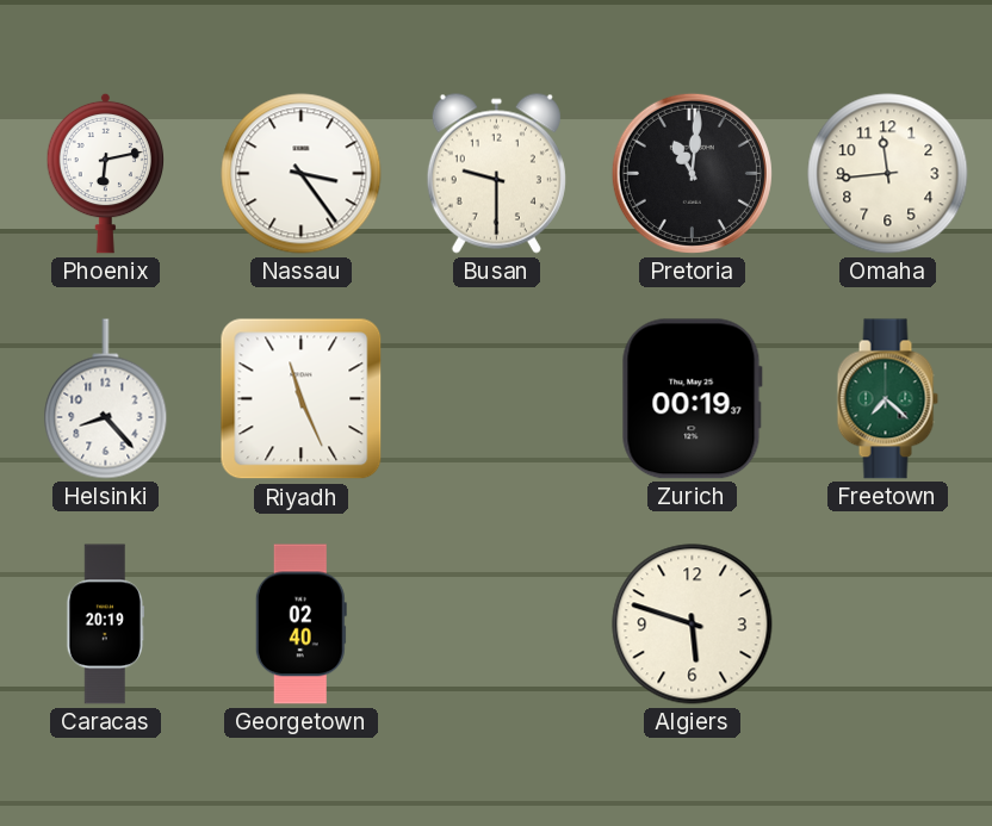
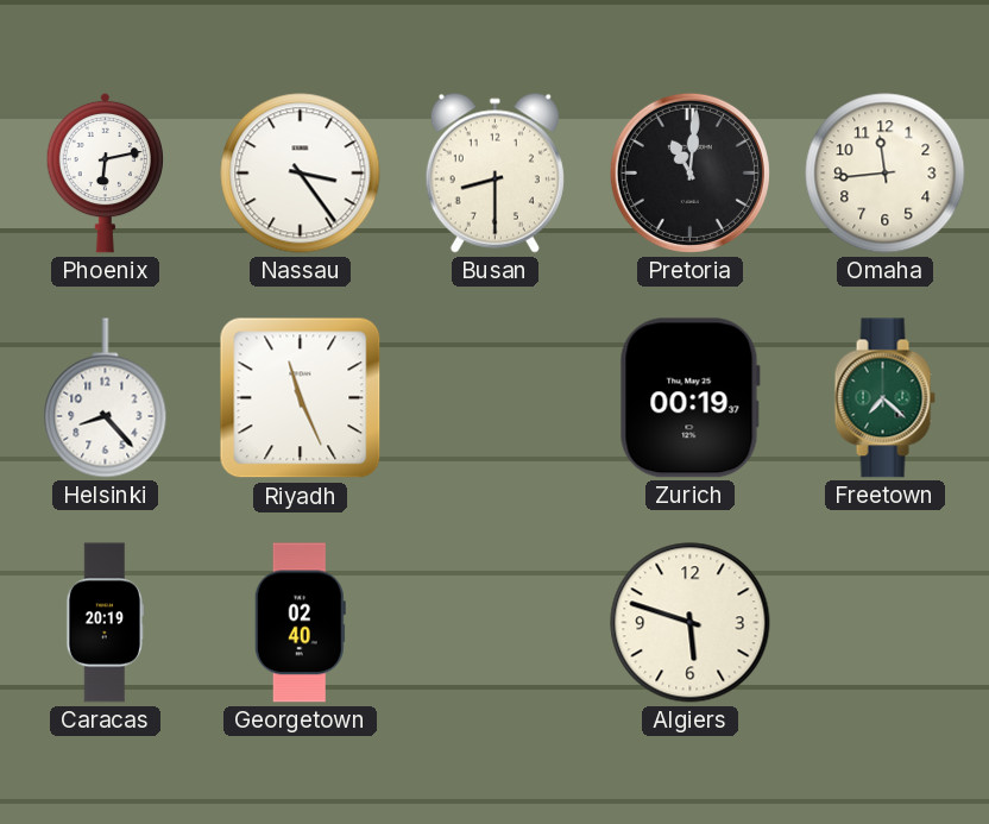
Busan: 9:30 -> 8:30 (494, 172)
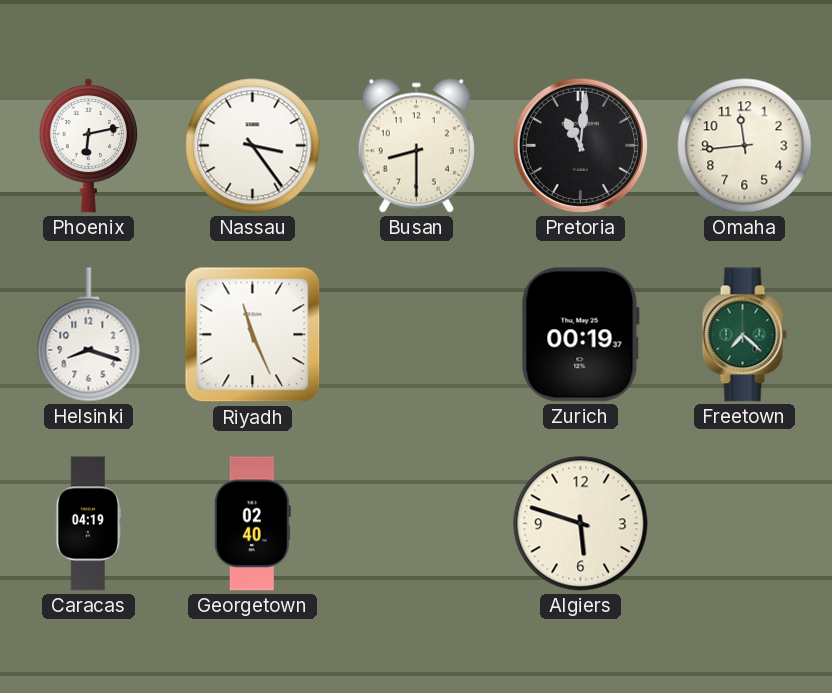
Helsinki: 8:23 -> 8:18 (89, 335)
Caracas: 20:19 -> 04:19 (88, 524)
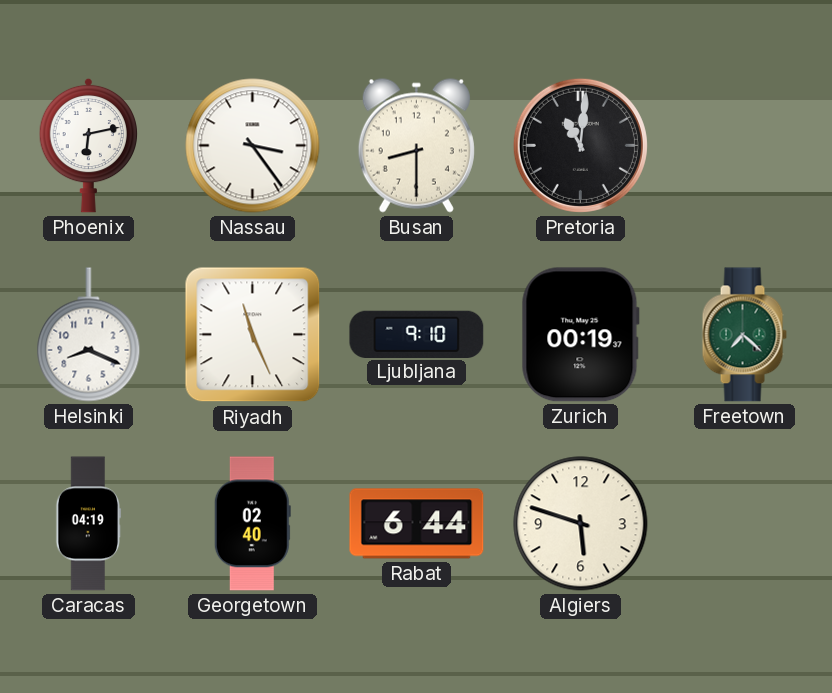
Omaha: 11:44 -> none (745, 146)
Helsinki: 8:18 -> 8:19 (89, 335)
Ljubljana: none -> 9:10 (417, 334)
Rabat: none -> 6:44 (417, 524)
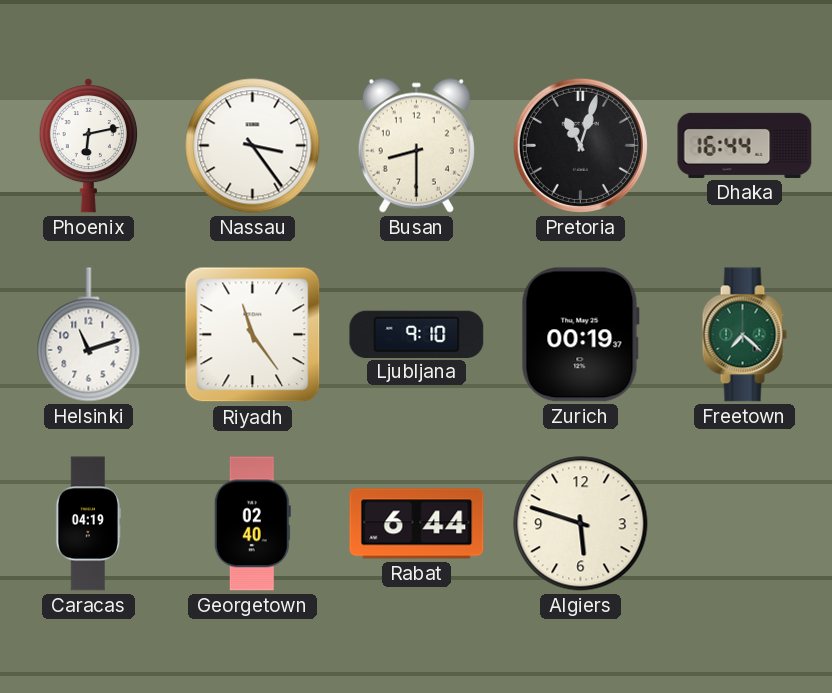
Pretoria: 11:01 -> 11:03 (580, 145)
Dhaka: none -> 16:44 (745, 145)
Helsinki: 8:19 -> 11:12 (89, 335)
Riyadh: 11:26 -> 11:24 (253, 335)
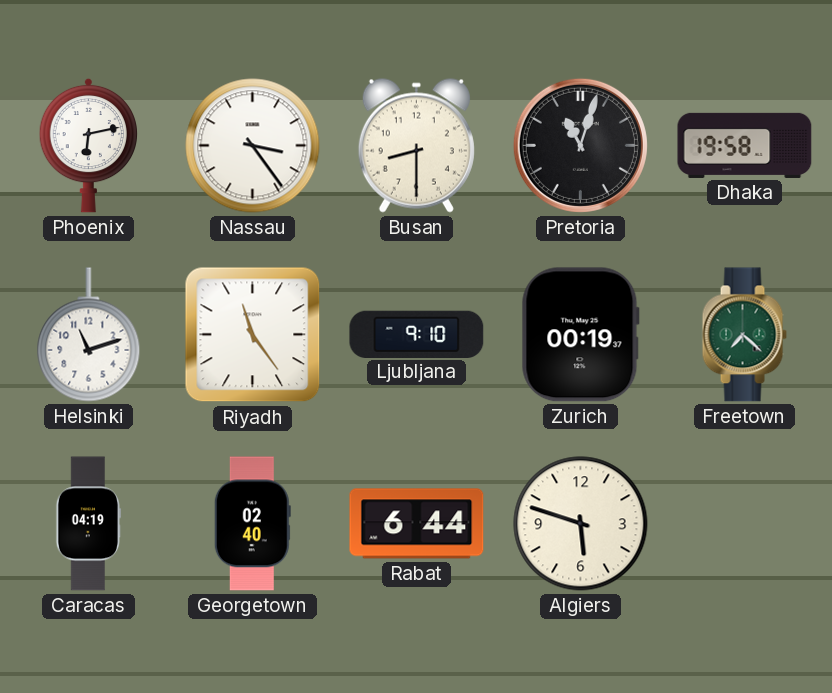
Dhaka: 16:44 -> 19:58 (745, 145)
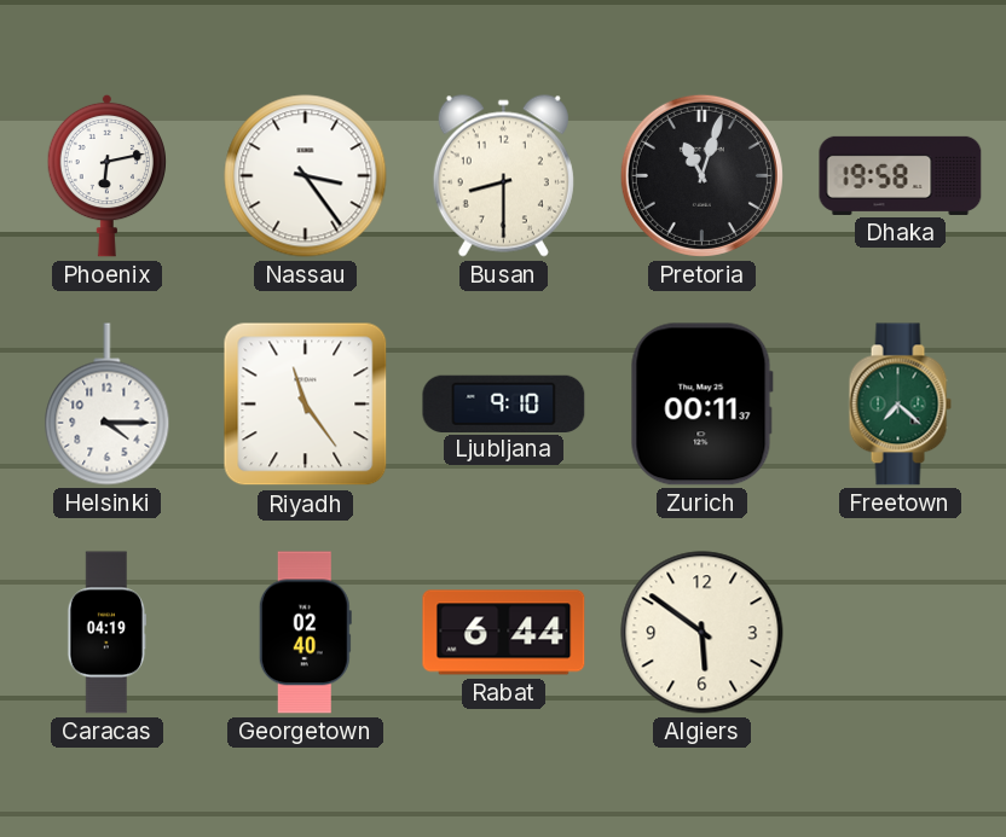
Helsinki: 11:12 -> 4:15 (108, 405)
Zurich: 00:19 -> 00:11 (701, 405)
Algiers: 5:48 -> 5:51 (703, 633)
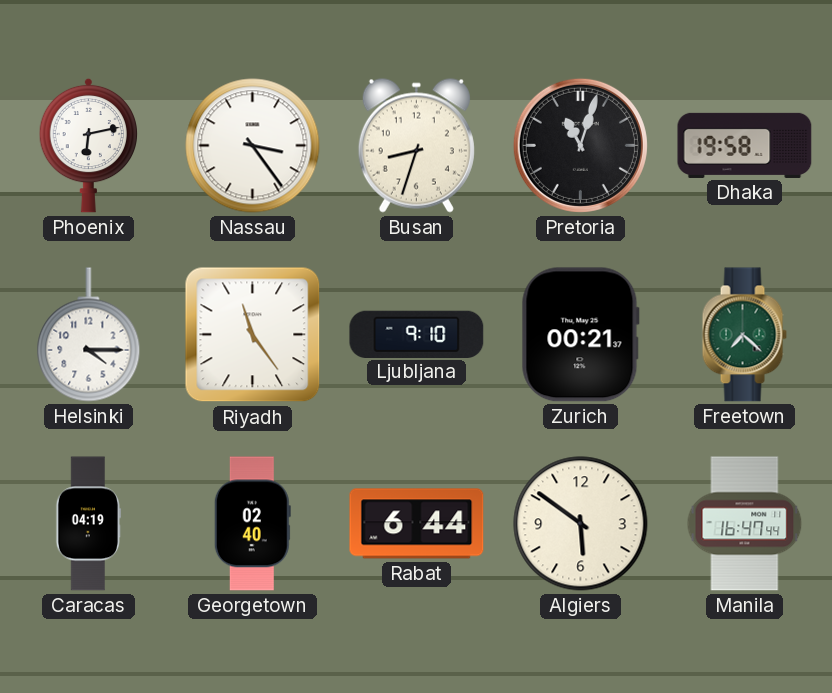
Busan: 8:30 -> 8:33 (416, 145)
Zurich: 00:11 -> 00:21 (580, 335)
Manila: none -> 16:47 (745, 524)
